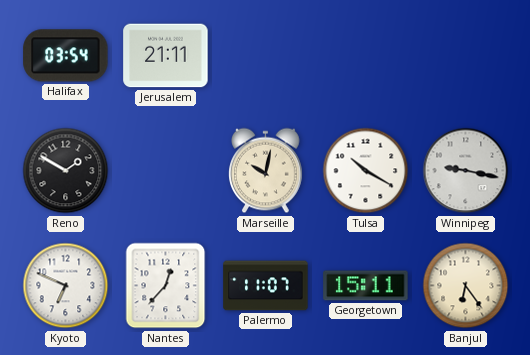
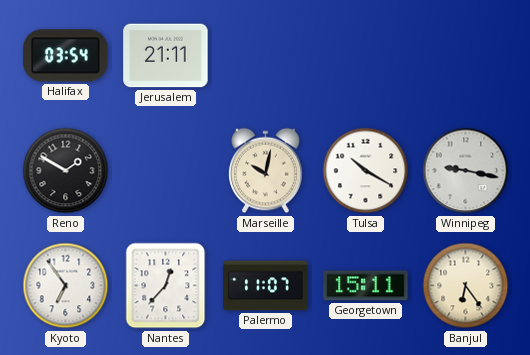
Kyoto: 6:49 -> 6:54 (66, 286)
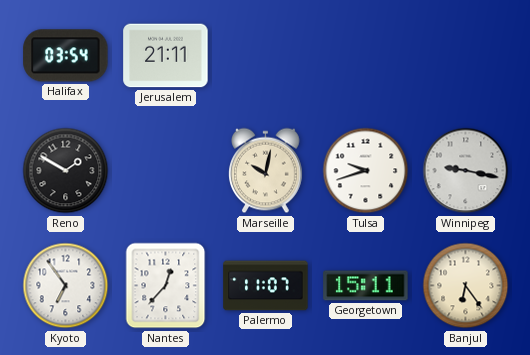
Tulsa: 10:20 -> 9:42 (366, 171)
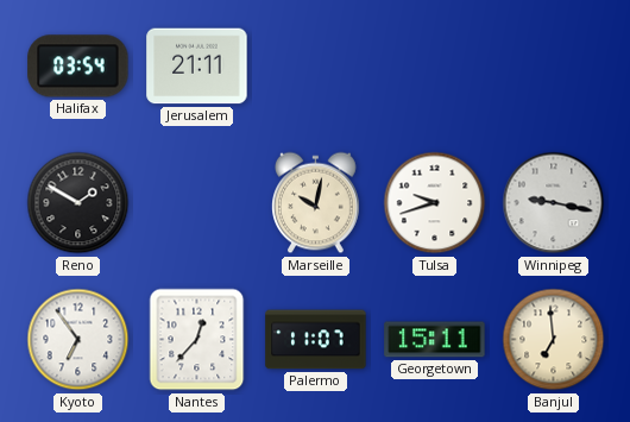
Banjul: 6:24 -> 6:59 (554, 340)
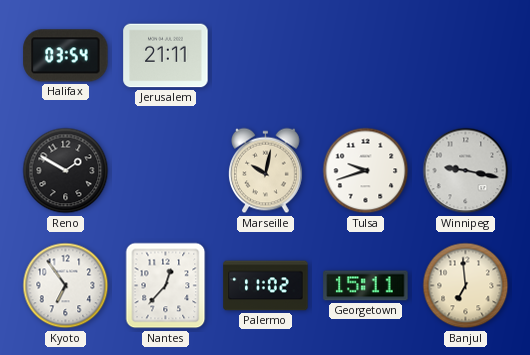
Palermo: 11:07 -> 11:02 (266, 286)
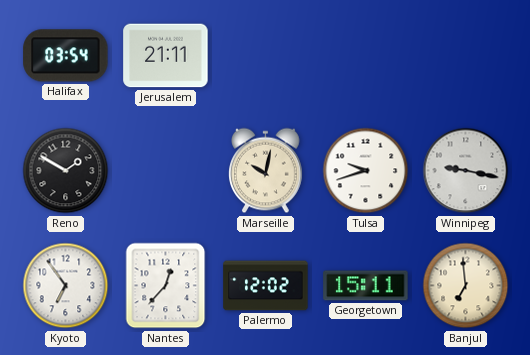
Palermo: 11:02 -> 12:02 (266, 286)
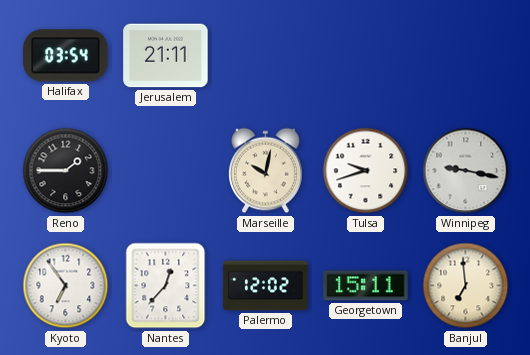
Reno: 1:50 -> 1:45 (66, 171)
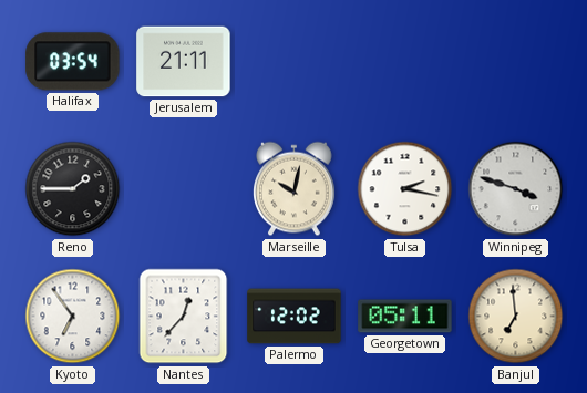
Tulsa: 9:42 -> 2:17 (405, 189)
Winnipeg: 9:17 -> 3:48 (516, 189)
Georgetown: 15:11 -> 05:11 (405, 317)
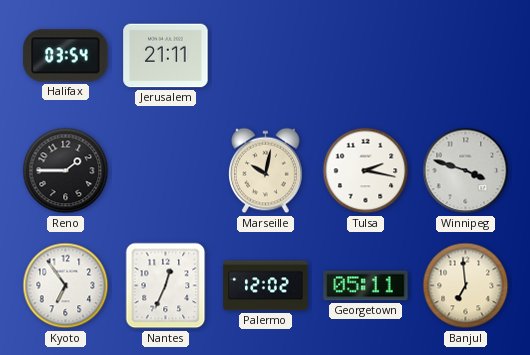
Nantes: 12:37 -> 12:34 (166, 286)
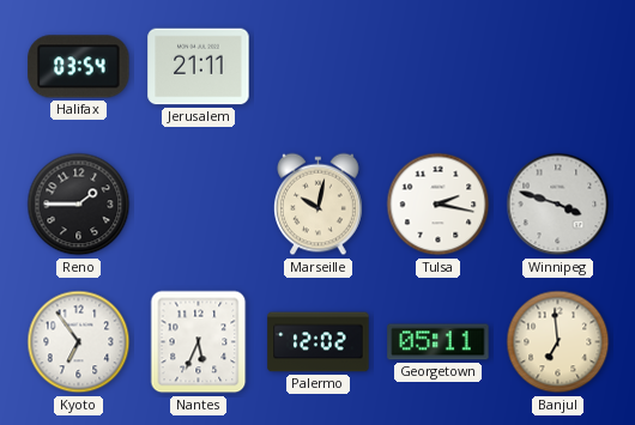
Nantes: 12:34 -> 5:34 (199, 342)
